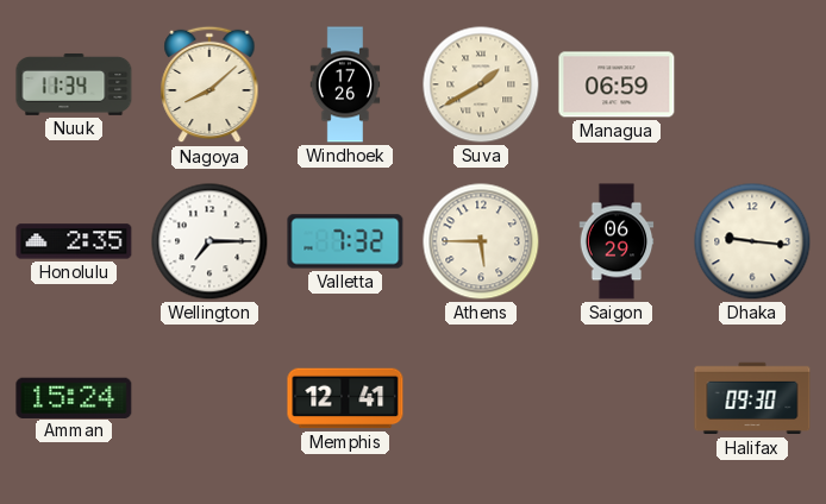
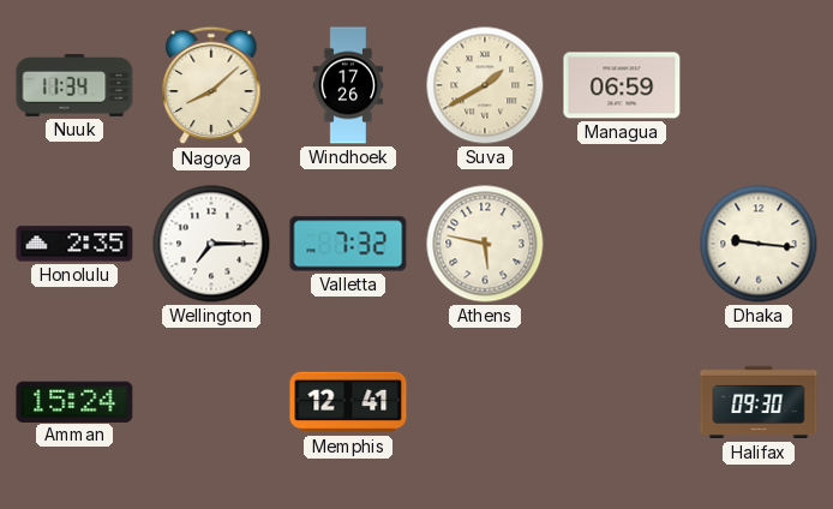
Athens: 5:45 -> 5:47 (485, 244)
Saigon: 06:29 -> none (617, 241)
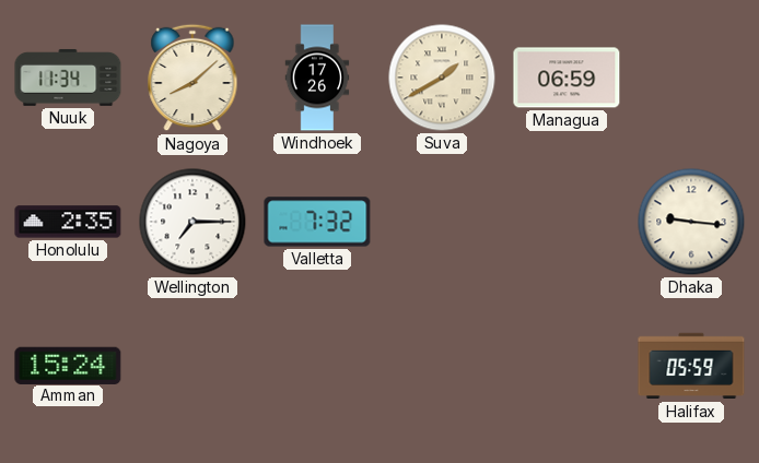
Athens: 5:47 -> none (485, 244)
Memphis: 12:41 -> none (348, 402)
Halifax: 09:30 -> 05:59 (691, 366)
